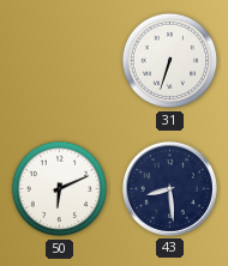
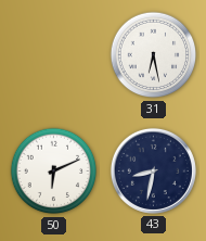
31: 6:33 -> 6:28 (154, 55)
43: 8:29 -> 8:32 (153, 170)
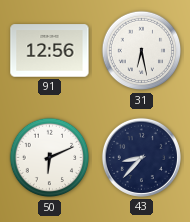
91: none -> 12:56 (50, 51)
43: 8:32 -> 8:37 (141, 157)
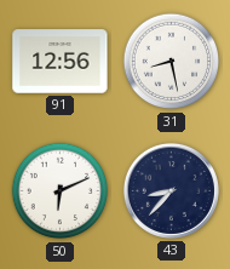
31: 6:28 -> 8:28 (172, 62)
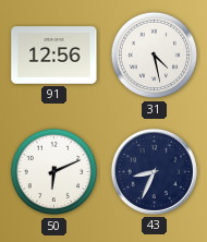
31: 8:28 -> 4:28 (155, 56)
43: 8:37 -> 8:34 (154, 171)
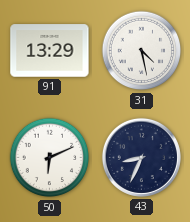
91: 12:56 -> 13:29 (50, 51)
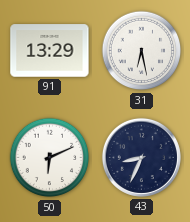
31: 4:28 -> 6:28 (142, 51)
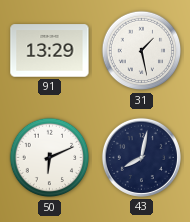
31: 6:28 -> 1:28 (142, 51)
43: 8:34 -> 8:02 (141, 157)
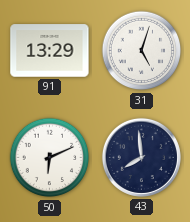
31: 1:28 -> 5:03 (142, 51)
43: 8:02 -> 7:59 (141, 157)
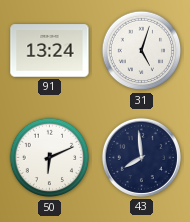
91: 13:29 -> 13:24 (50, 51)
